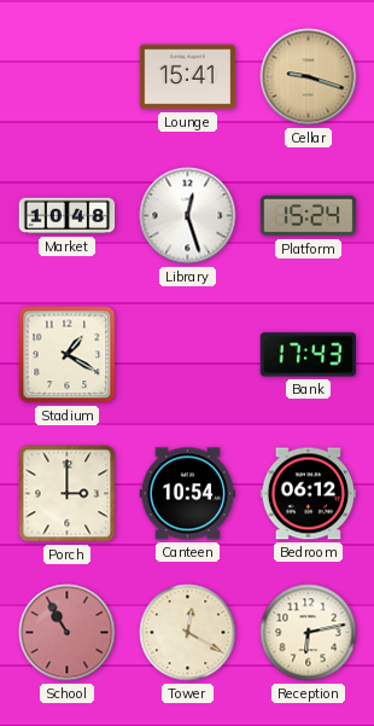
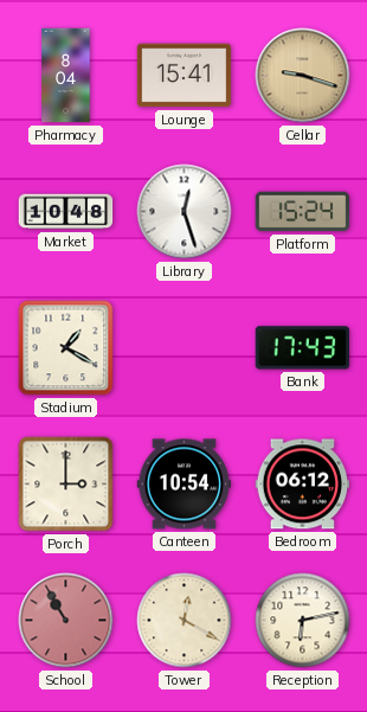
Pharmacy: none -> 8:04 (66, 76)
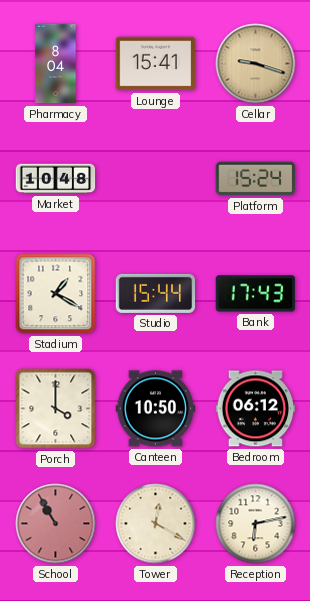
Library: 12:27 -> none (185, 212)
Studio: none -> 15:44 (156, 293)
Porch: 3:00 -> 4:00 (56, 409)
Canteen: 10:54 -> 10:50 (156, 409)
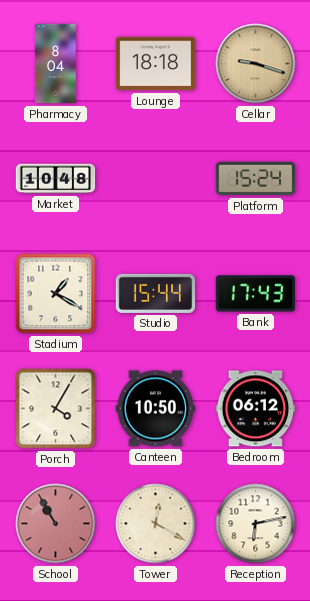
Lounge: 15:41 -> 18:18 (156, 64)
Porch: 4:00 -> 4:05 (56, 409)
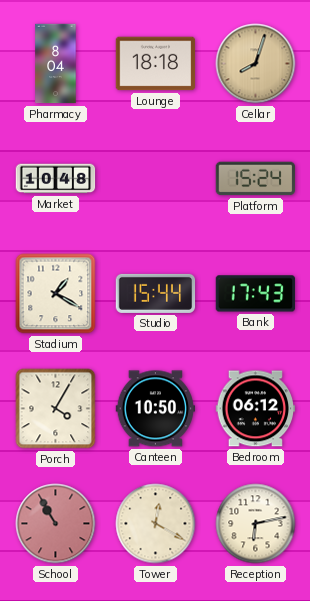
Cellar: 9:18 -> 8:03 (256, 64)
